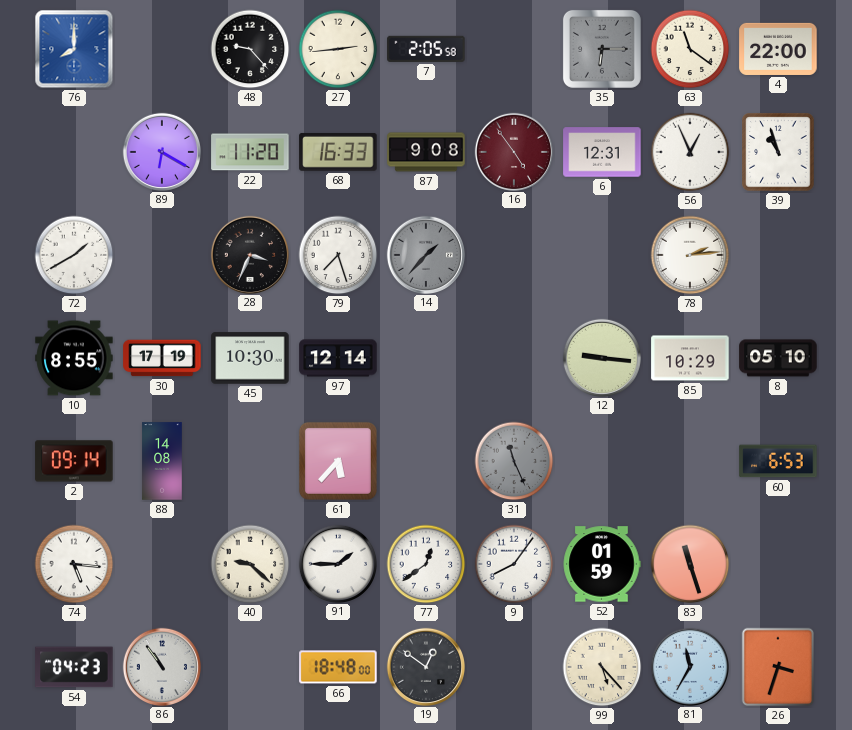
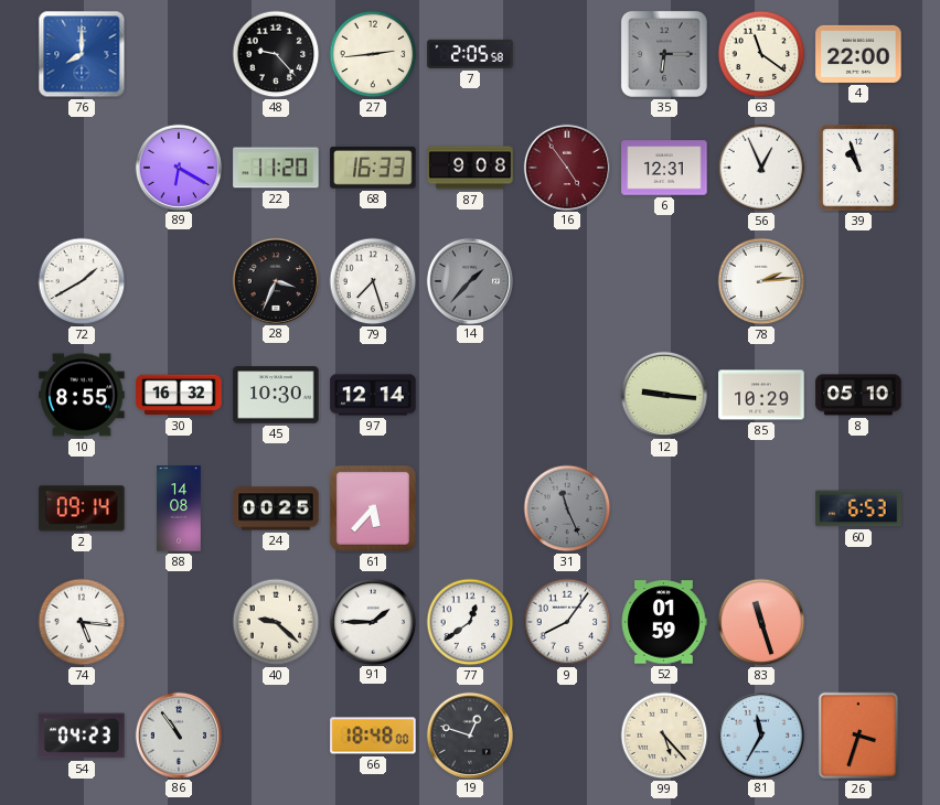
30: 17:19 -> 16:32 (179, 395)
24: none -> 00:25 (276, 508)
19: 12:51 -> 12:48 (469, 734)
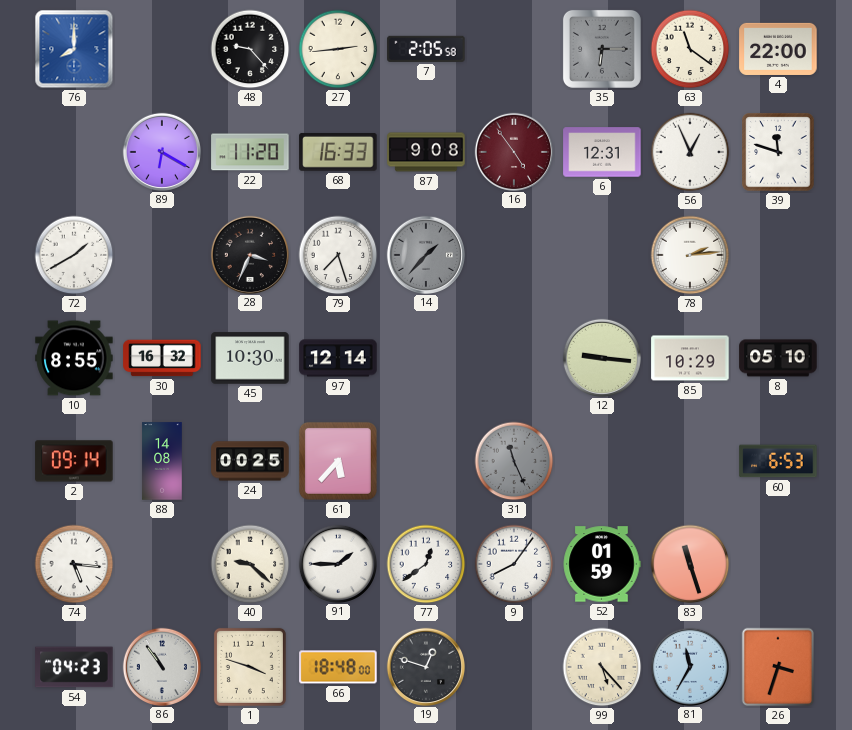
39: 10:57 -> 11:48 (778, 152)
1: none -> 3:48 (250, 667)
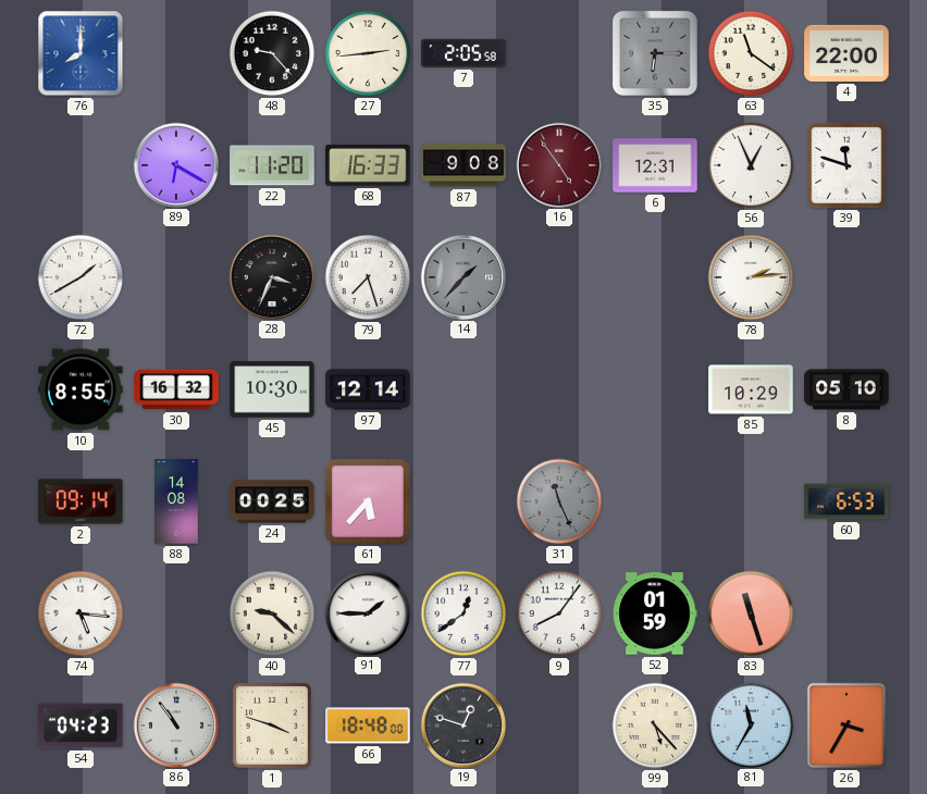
12: 9:16 -> none (601, 357)
26: 3:33 -> 3:35 (846, 725)
